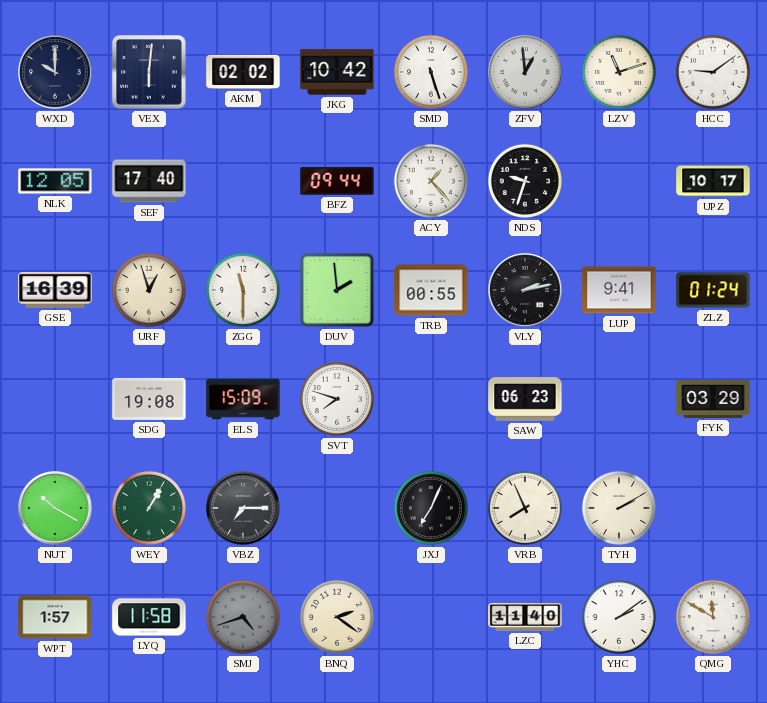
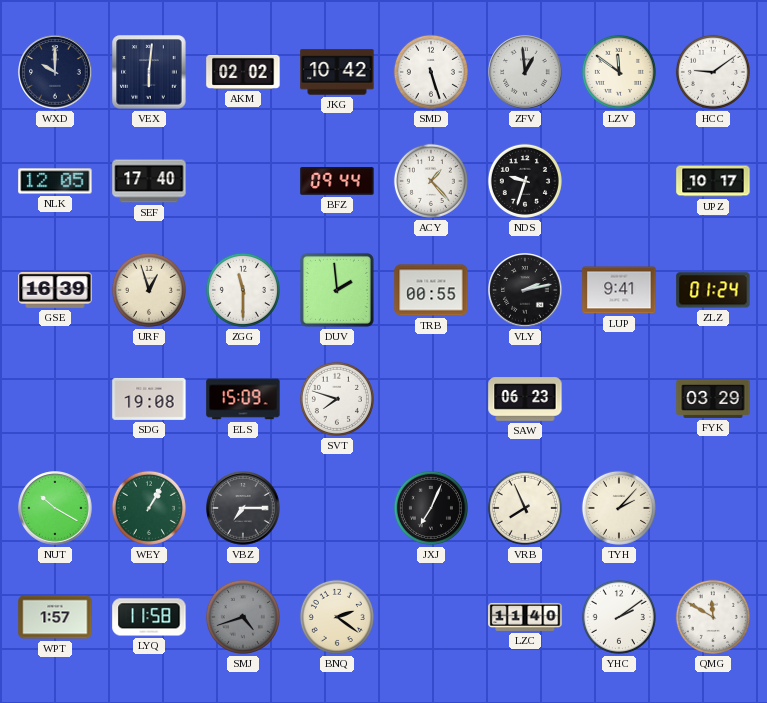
LZV: 11:12 -> 11:51 (619, 72)
TYH: 2:10 -> 2:07 (619, 508)
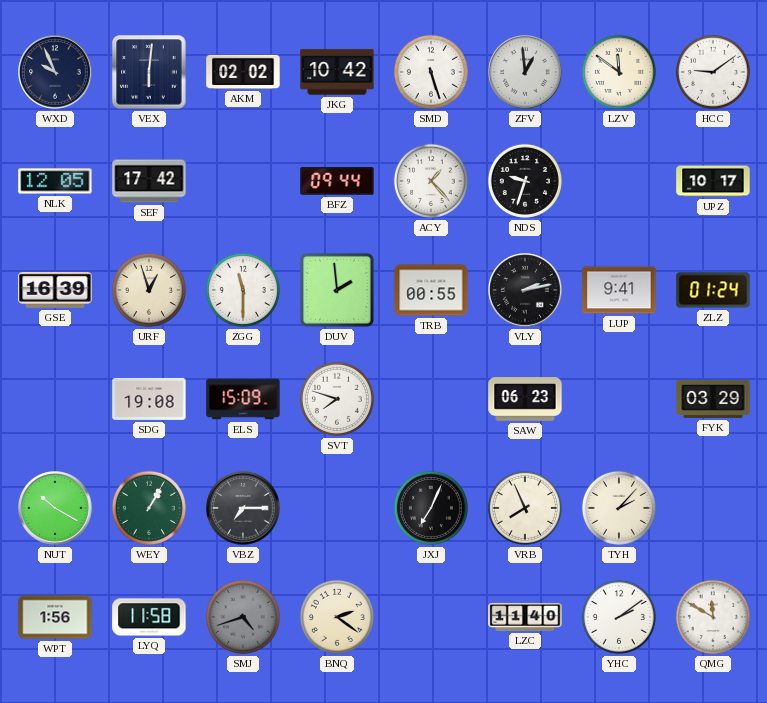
WXD: 10:00 -> 9:56 (55, 72)
SEF: 17:40 -> 17:42 (149, 181)
WPT: 1:57 -> 1:56 (55, 617)
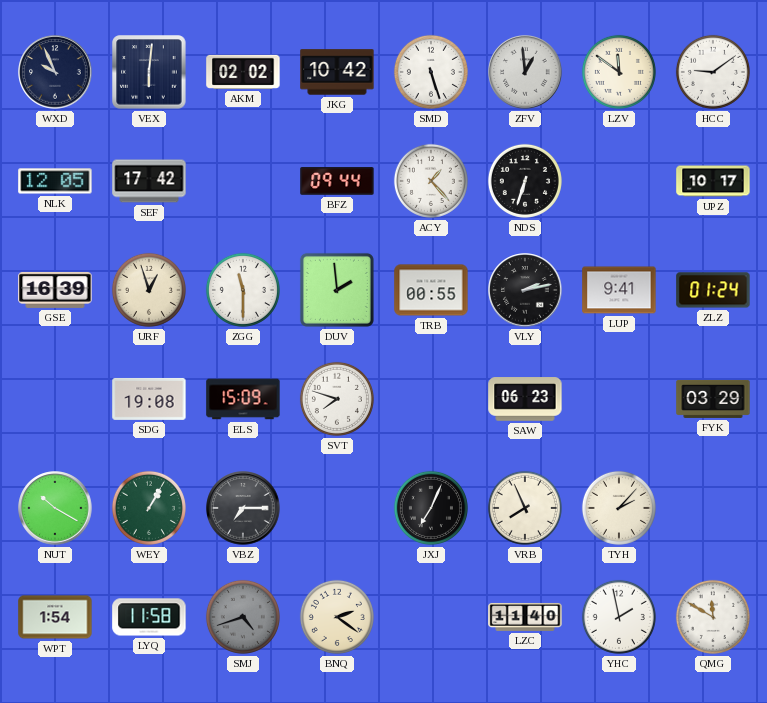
NDS: 9:33 -> 6:33 (525, 181)
WPT: 1:56 -> 1:54 (55, 617)
YHC: 2:09 -> 1:58 (619, 617)
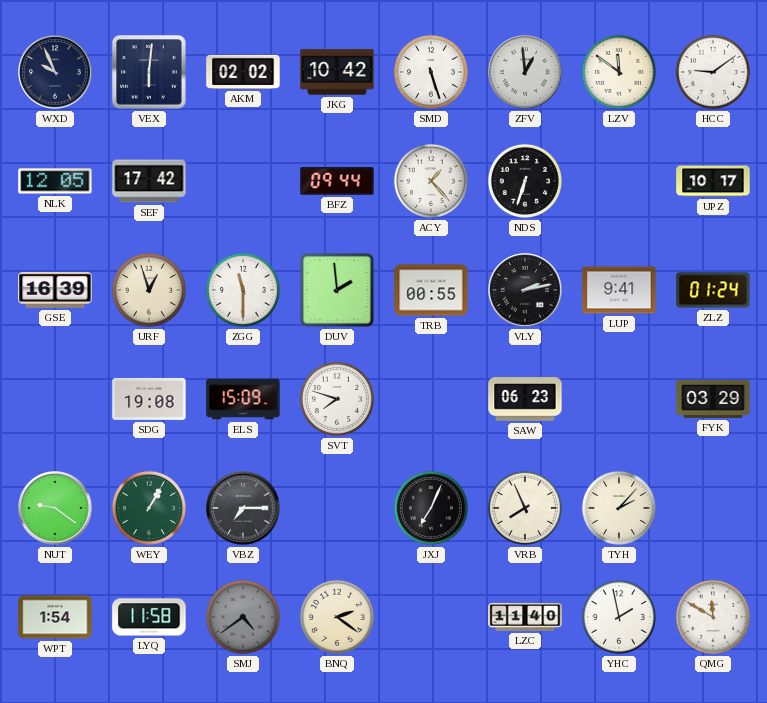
NUT: 10:20 -> 9:21 (55, 508)
SMJ: 4:42 -> 4:39 (243, 617)
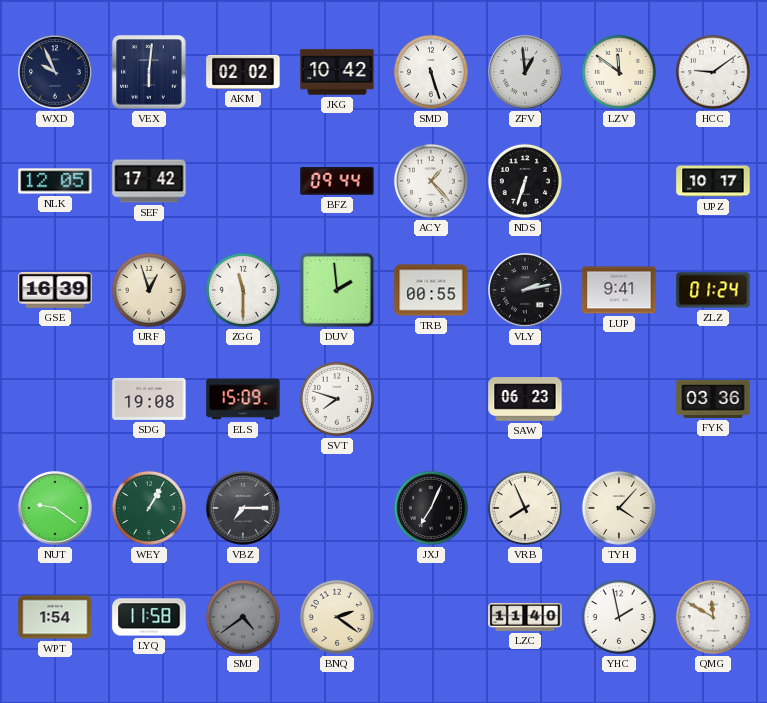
FYK: 03:29 -> 03:36 (713, 399)
TYH: 2:07 -> 4:07 (619, 508)
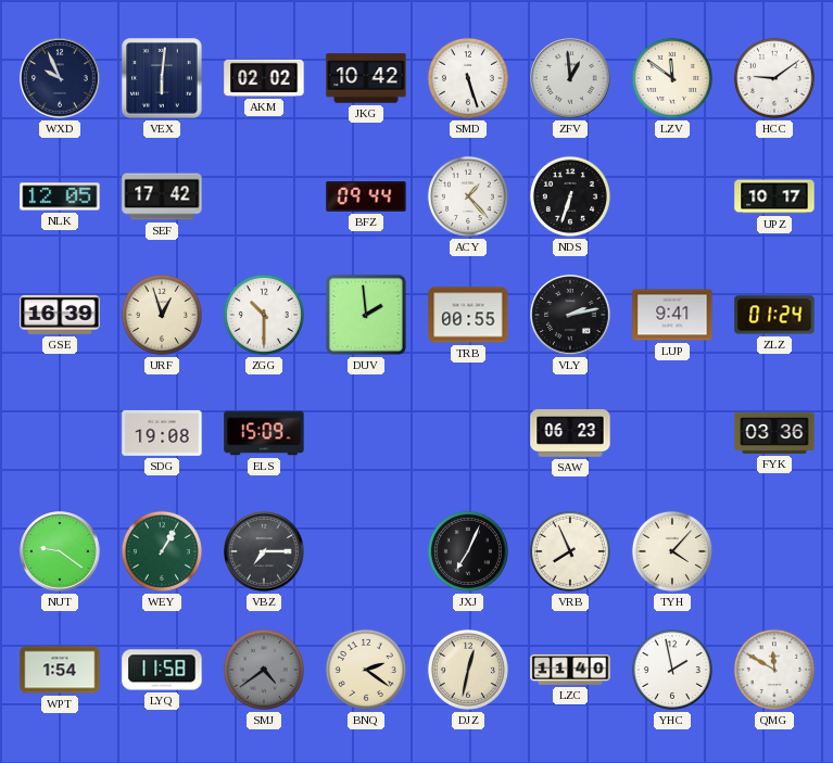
ZGG: 11:30 -> 10:30 (264, 315)
SVT: 7:48 -> none (337, 399)
DJZ: none -> 12:32 (468, 670)
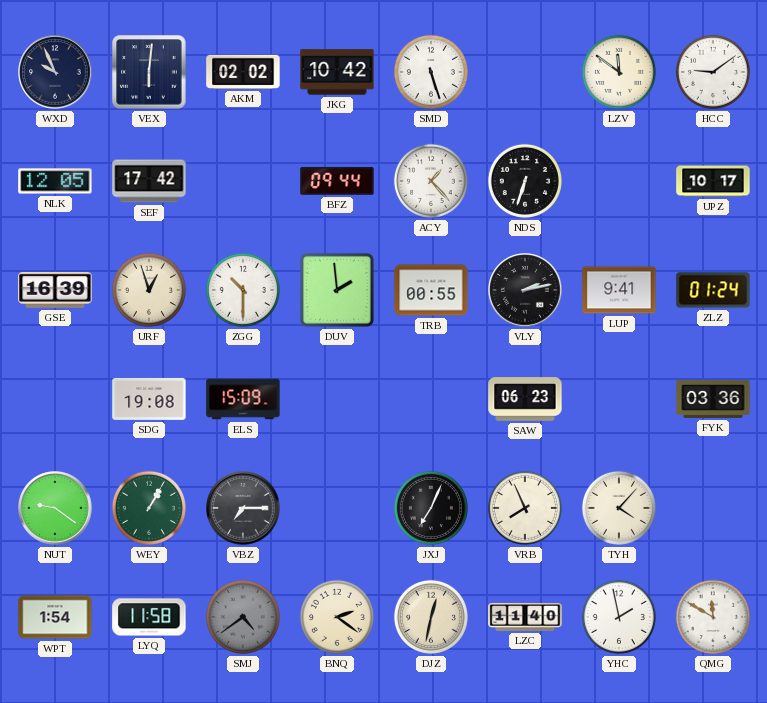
ZFV: 12:59 -> none (570, 78)
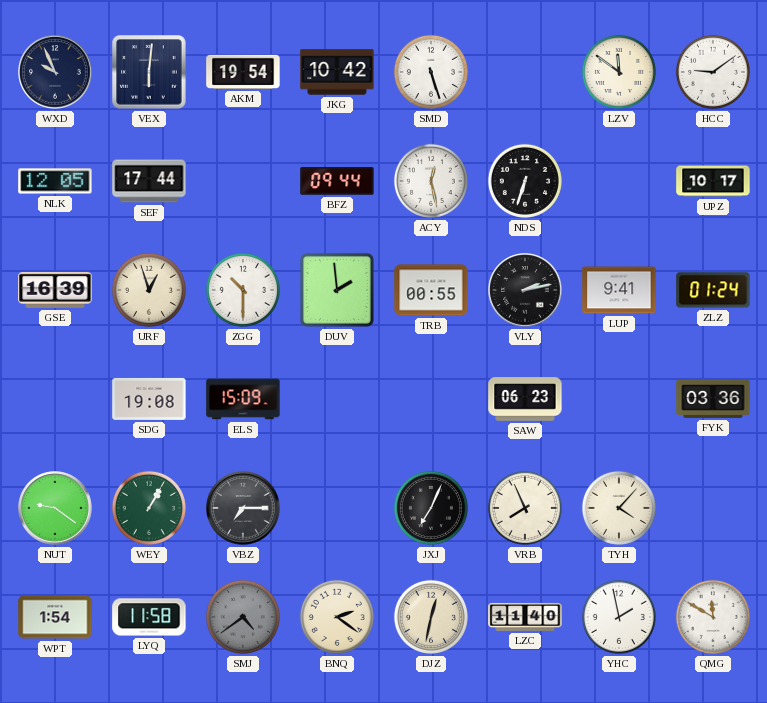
AKM: 02:02 -> 19:54 (243, 72)
SEF: 17:42 -> 17:44 (149, 181)
ACY: 1:23 -> 12:28 (431, 181)
